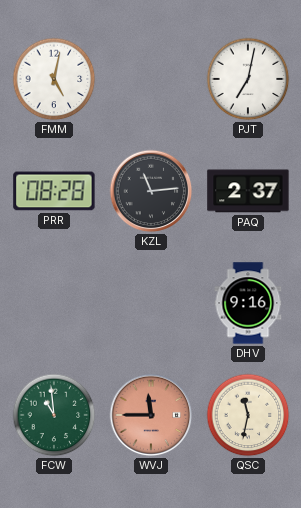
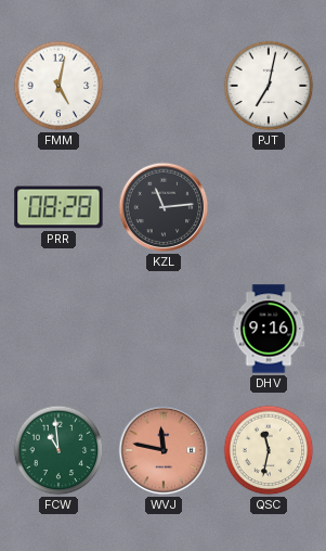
PAQ: 2:37 -> none (248, 191)
WVJ: 11:45 -> 11:47 (164, 450)
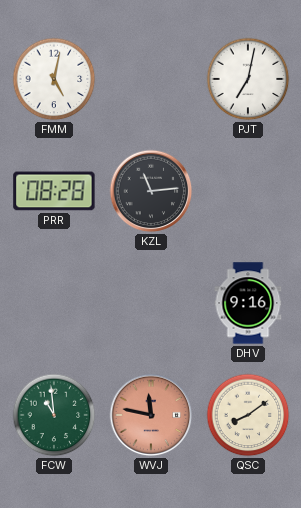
QSC: 11:32 -> 8:09 (248, 415)
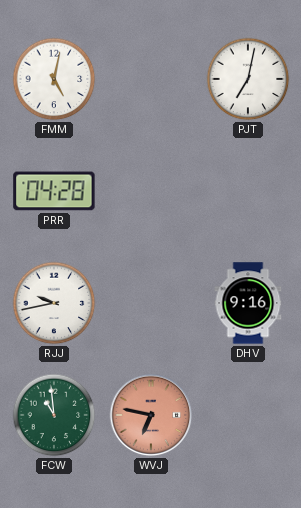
PRR: 08:28 -> 04:28 (54, 191)
KZL: 11:14 -> none (151, 191)
RJJ: none -> 9:43 (54, 303)
WVJ: 11:47 -> 6:47 (151, 415)
QSC: 8:09 -> none (248, 415)
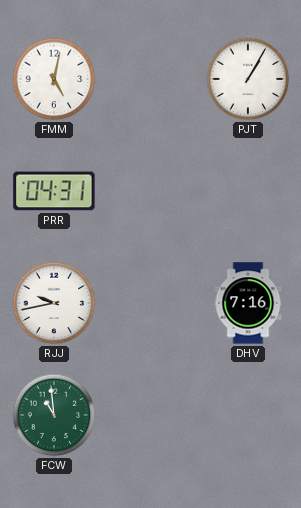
PJT: 7:02 -> 1:05 (248, 79)
PRR: 04:28 -> 04:31 (54, 191)
DHV: 9:16 -> 7:16 (248, 303)
WVJ: 6:47 -> none (151, 415)
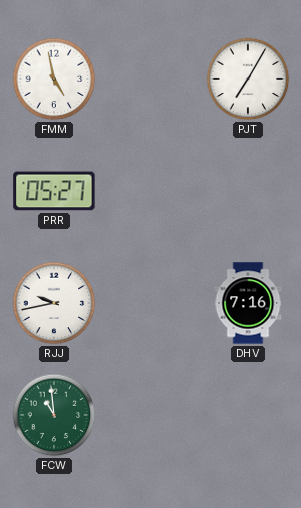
FMM: 5:02 -> 4:58 (54, 79)
PJT: 1:05 -> 7:05 (248, 79)
PRR: 04:31 -> 05:27 (54, 191)
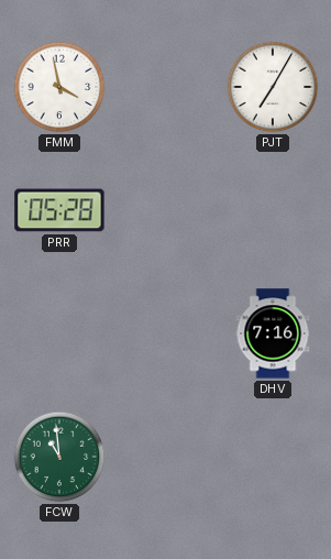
FMM: 4:58 -> 3:58 (59, 87)
PRR: 05:27 -> 05:28 (59, 210)
RJJ: 9:43 -> none (54, 303)
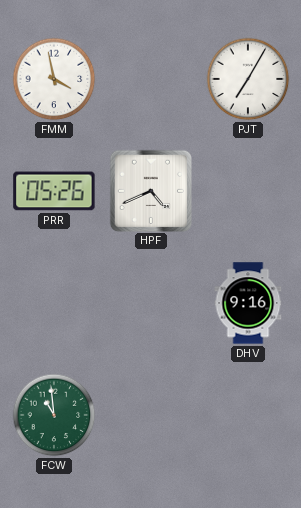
PRR: 05:28 -> 05:26 (54, 191)
HPF: none -> 4:41 (150, 190)
DHV: 7:16 -> 9:16 (248, 303)
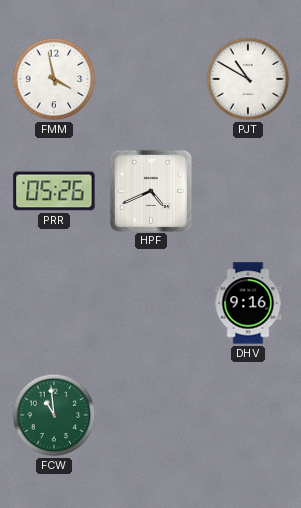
PJT: 7:05 -> 10:50 (248, 79)
